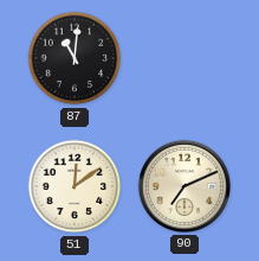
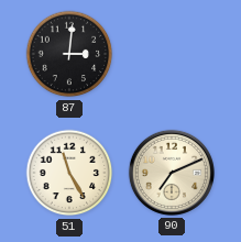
87: 11:01 -> 3:01 (69, 54)
51: 12:09 -> 11:25 (69, 173)
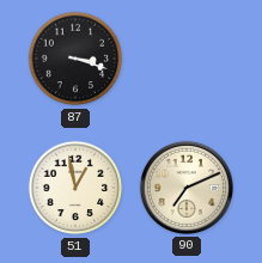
87: 3:01 -> 3:18 (75, 59)
51: 11:25 -> 12:58 (75, 188)
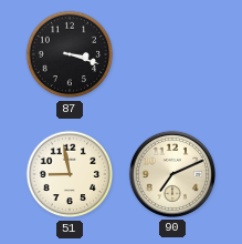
51: 12:58 -> 8:58 (70, 174)
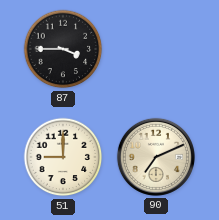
87: 3:18 -> 3:45 (63, 49)
51: 8:58 -> 9:00 (63, 157)
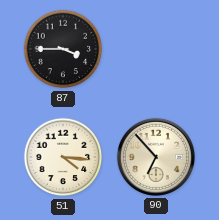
51: 9:00 -> 4:16 (63, 157)
90: 7:11 -> 6:53 (156, 157)
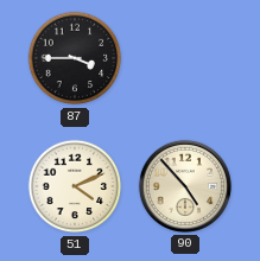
51: 4:16 -> 4:11 (75, 186)
90: 6:53 -> 4:53 (185, 186)
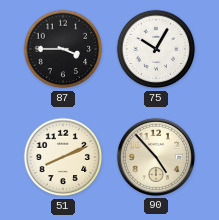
75: none -> 10:05 (156, 49)
51: 4:11 -> 8:11 (63, 157)
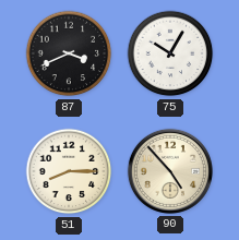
87: 3:45 -> 3:41 (69, 53)
51: 8:11 -> 8:15 (69, 171)
